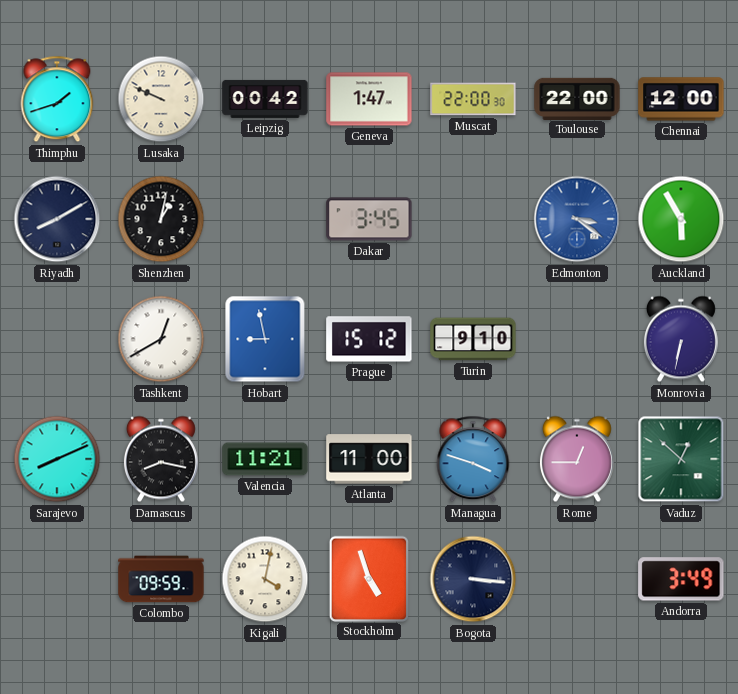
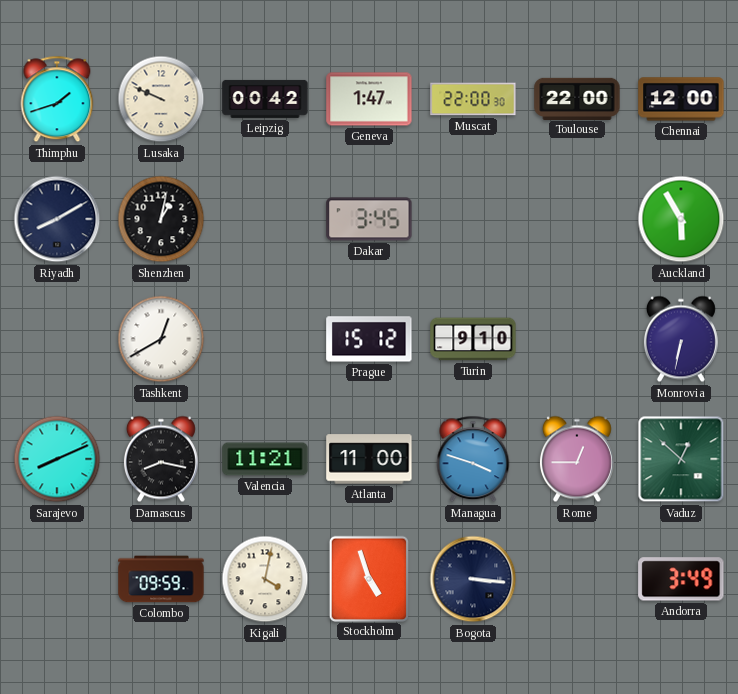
Edmonton: 3:21 -> none (577, 219)
Hobart: 8:58 -> none (265, 339)
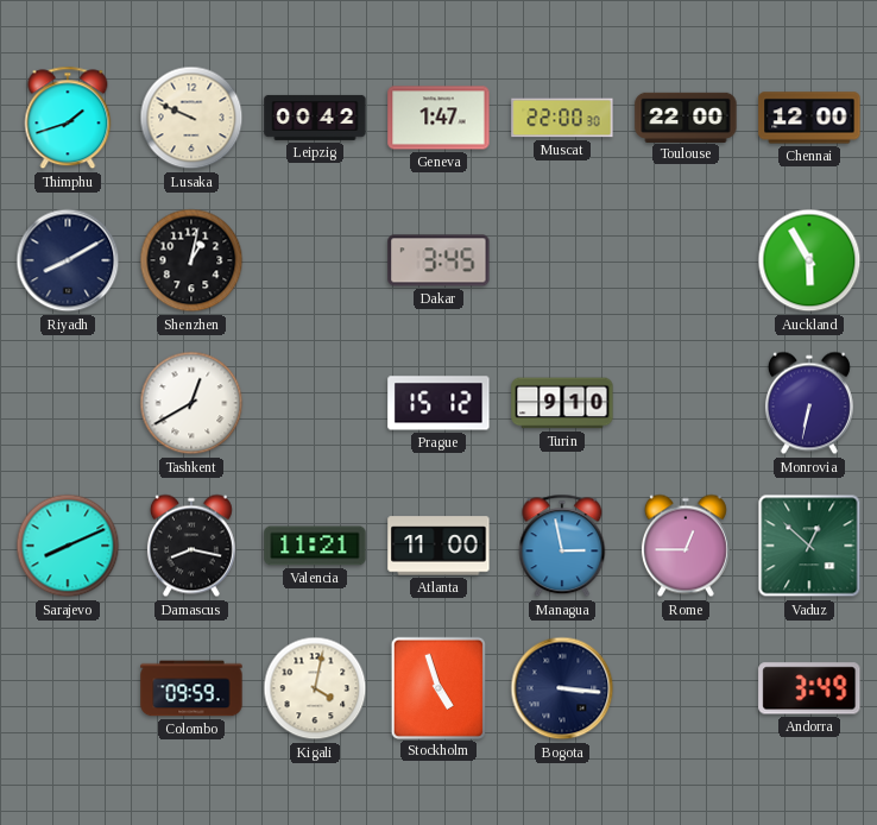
Managua: 3:48 -> 2:58 (562, 546)
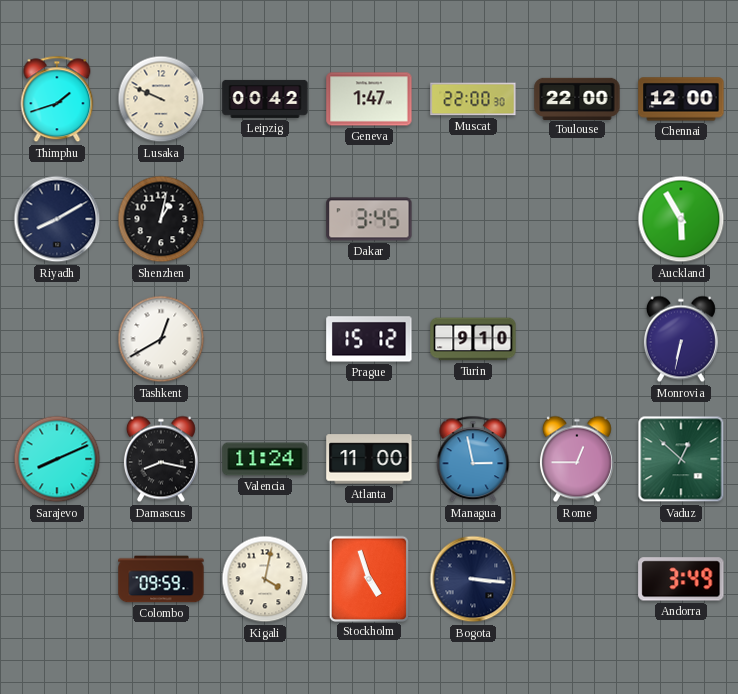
Valencia: 11:21 -> 11:24 (265, 459)
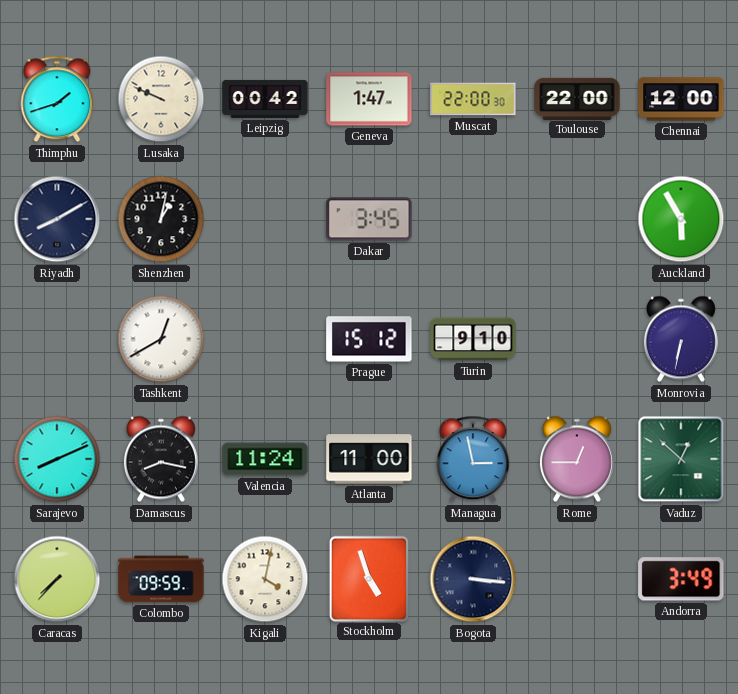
Caracas: none -> 7:37 (57, 579)
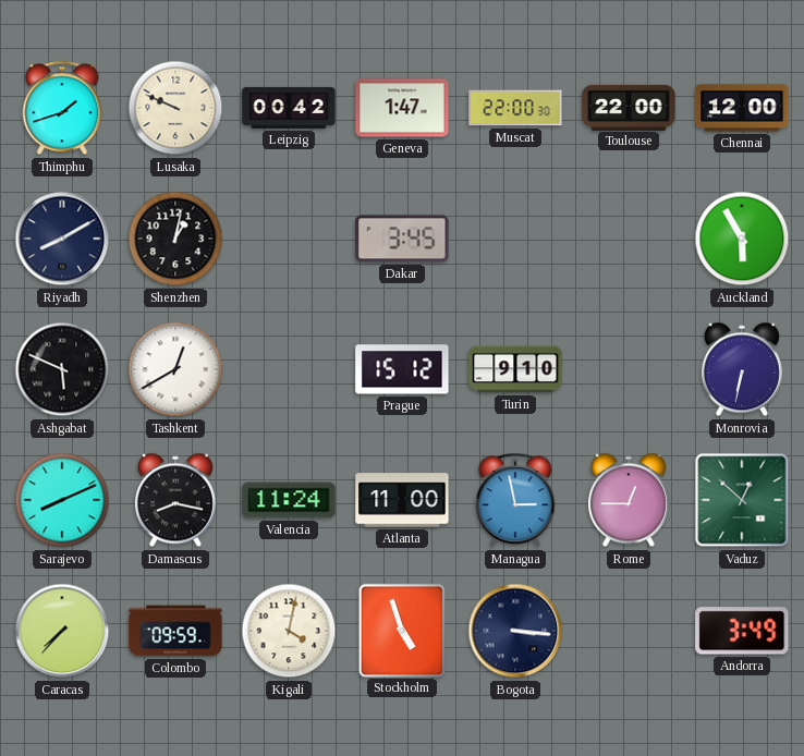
Ashgabat: none -> 5:49 (62, 369)
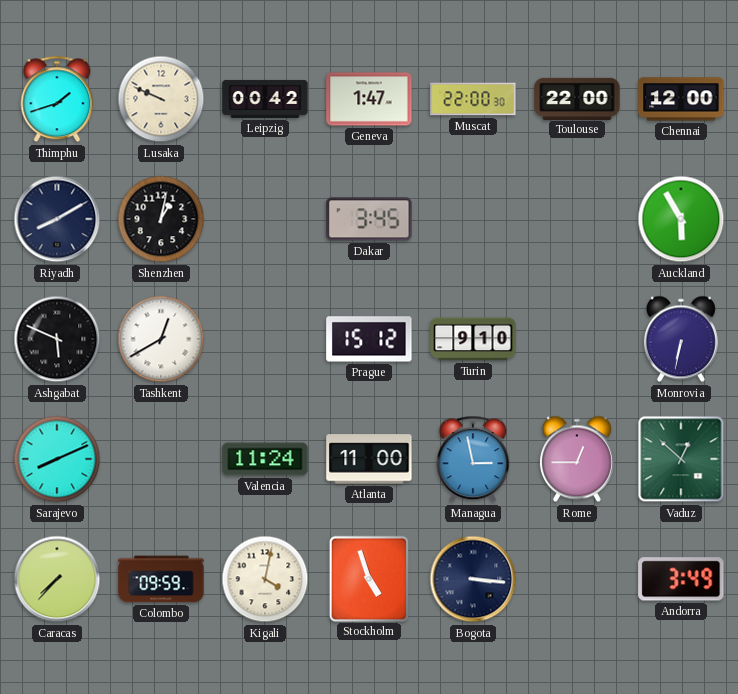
Damascus: 8:17 -> none (175, 500)
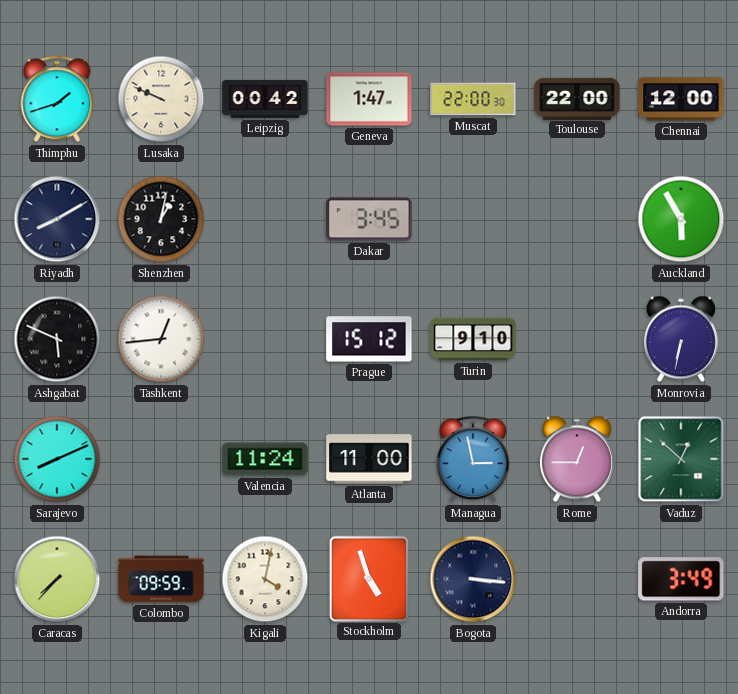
Tashkent: 12:40 -> 12:44 (161, 339)
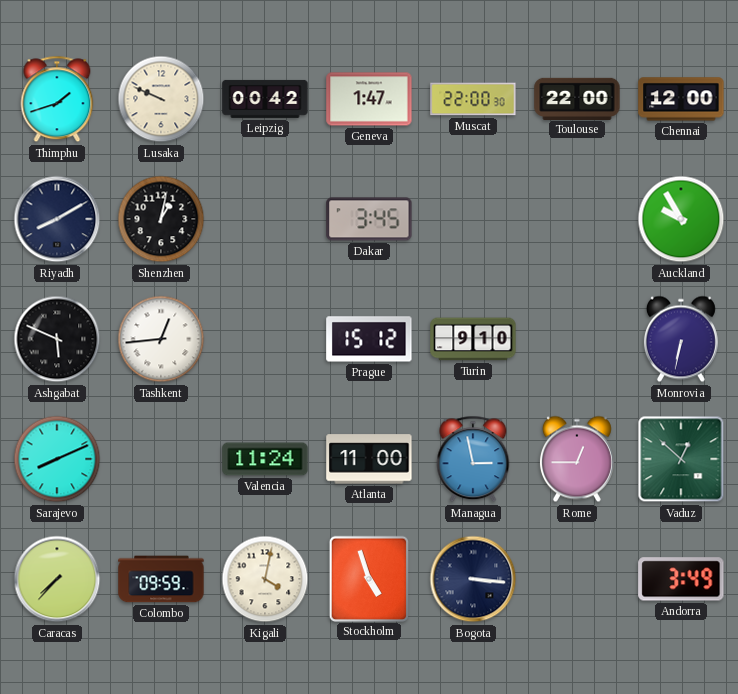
Auckland: 5:55 -> 9:55 (681, 219)
